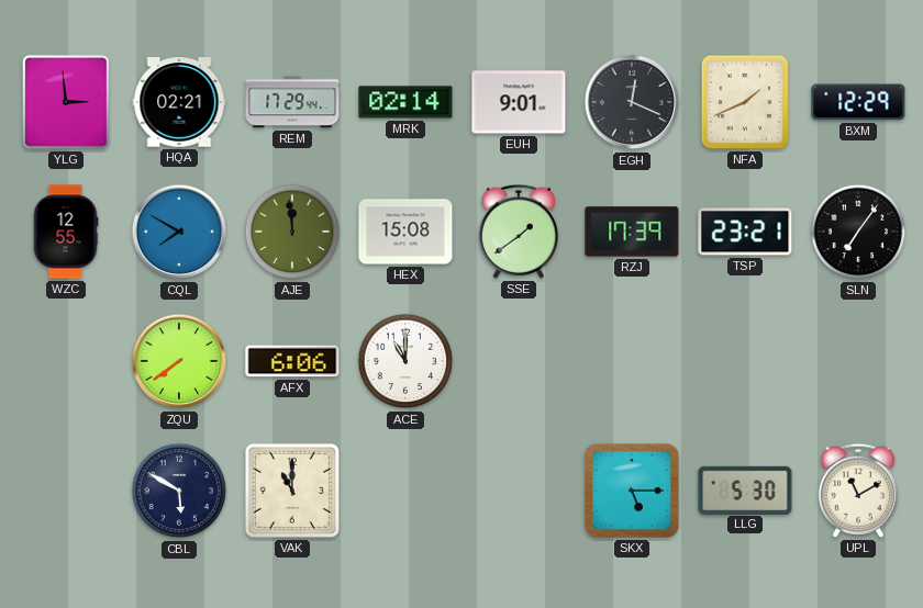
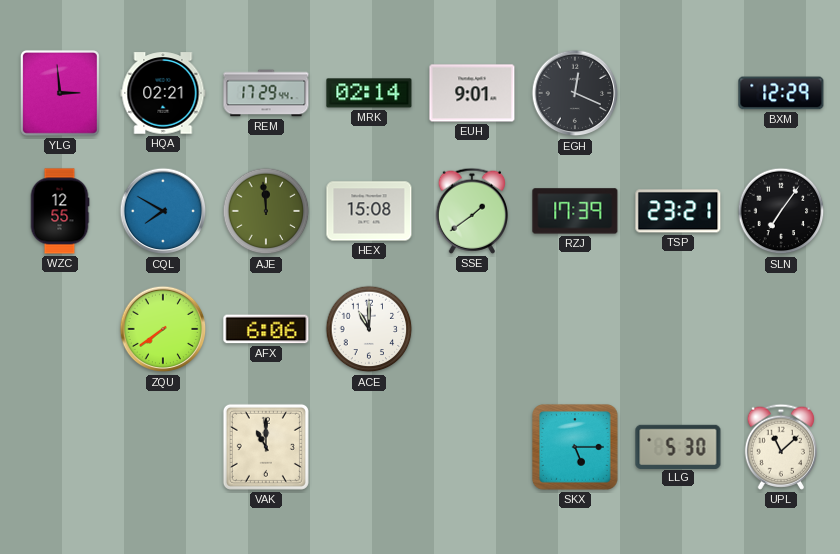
NFA: 1:41 -> none (745, 102)
CBL: 5:50 -> none (179, 491)
UPL: 11:10 -> 11:08 (781, 447)
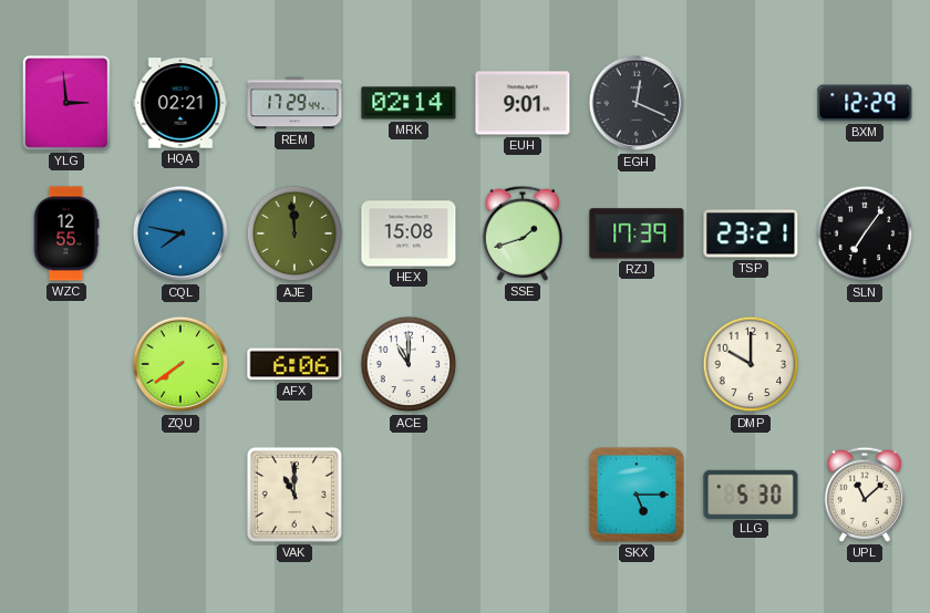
CQL: 7:50 -> 7:47 (180, 233)
SSE: 1:39 -> 1:42 (523, 233)
DMP: none -> 10:00 (751, 364)
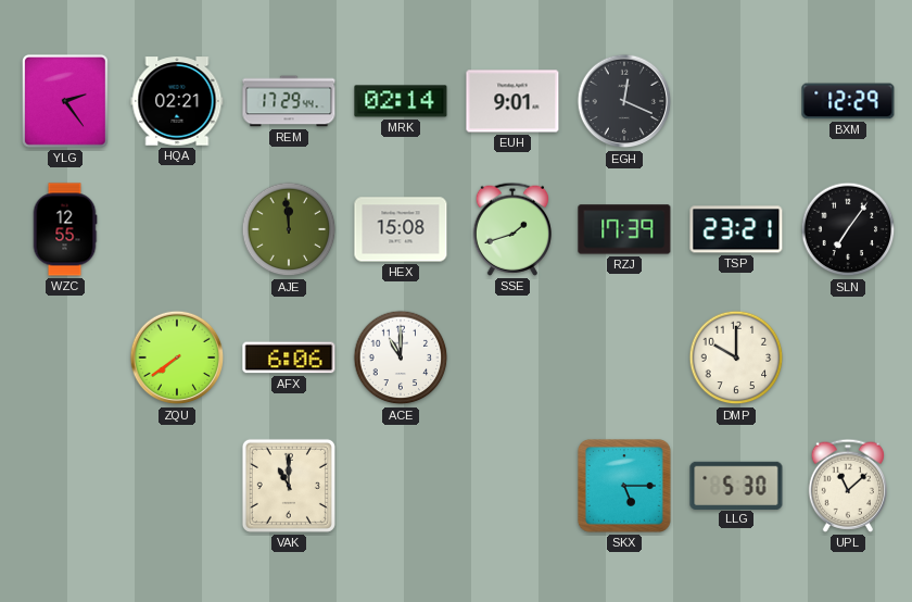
YLG: 2:59 -> 2:24 (65, 101)
CQL: 7:47 -> none (180, 233)
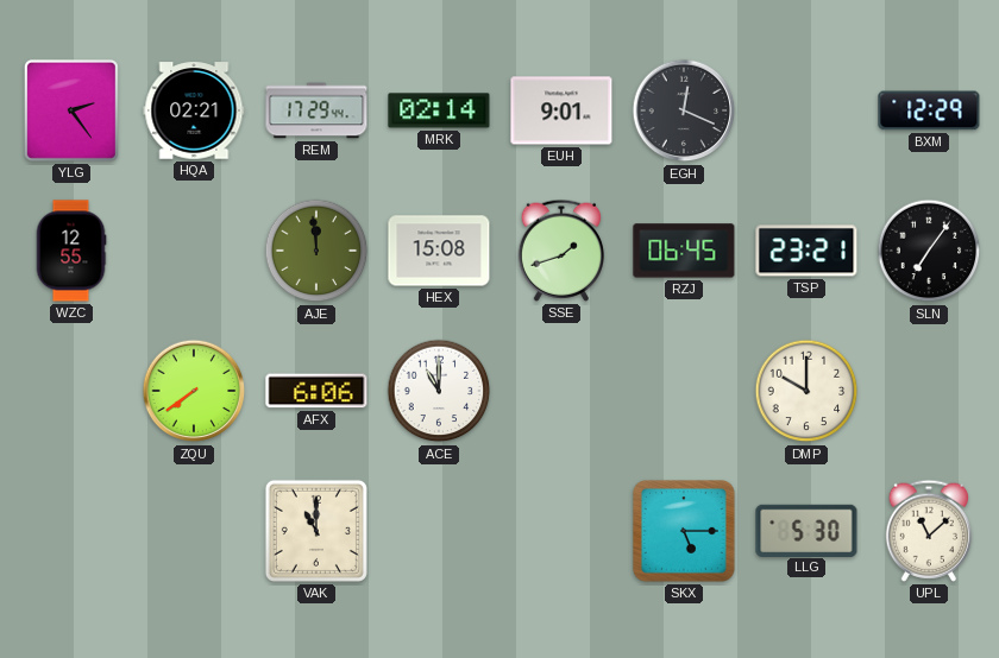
RZJ: 17:39 -> 06:45 (684, 251)
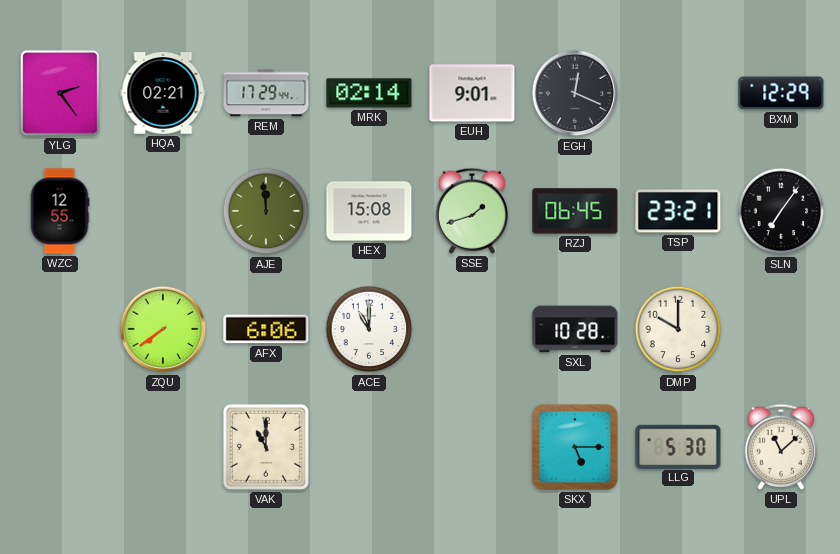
SXL: none -> 10:28 (575, 329)
